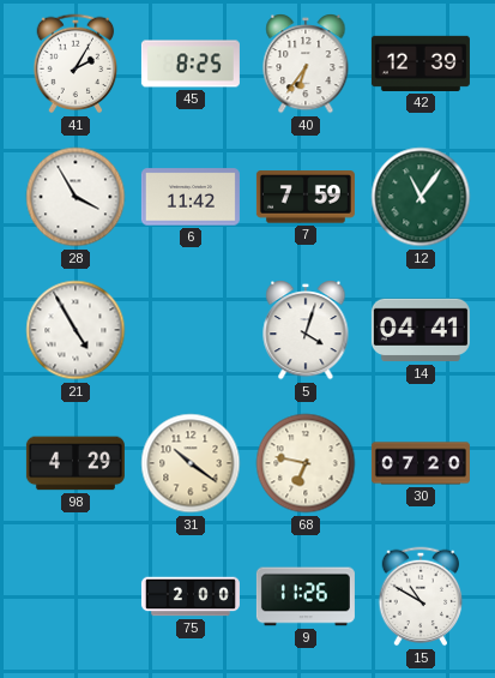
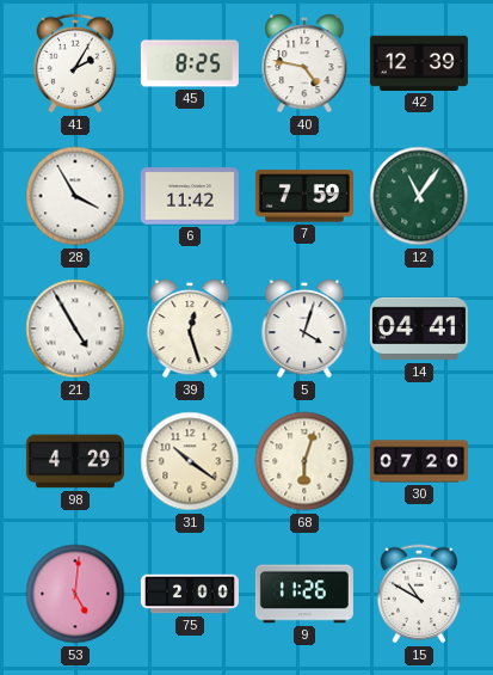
40: 6:36 -> 4:47 (304, 65)
39: none -> 12:27 (190, 330)
68: 6:47 -> 6:03 (304, 461)
53: none -> 5:01 (75, 594)
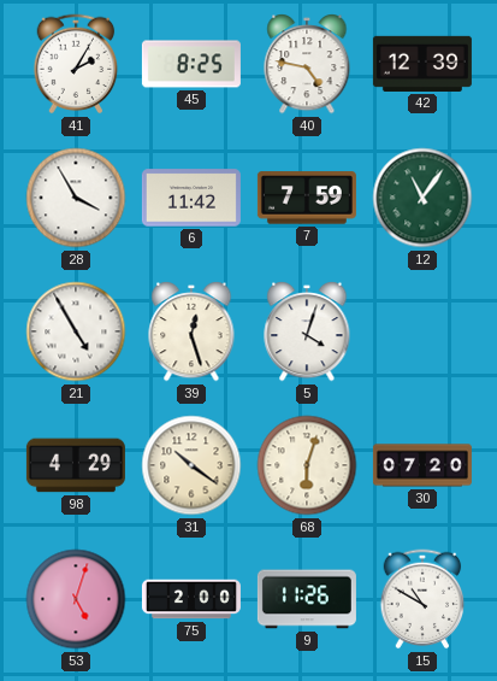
14: 04:41 -> none (419, 329)
53: 5:01 -> 5:03 (76, 599)
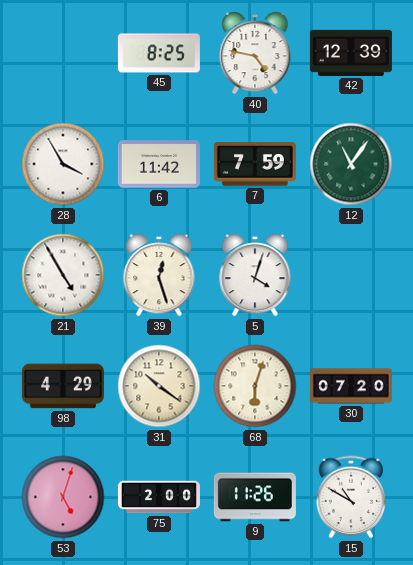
41: 2:05 -> none (76, 64)
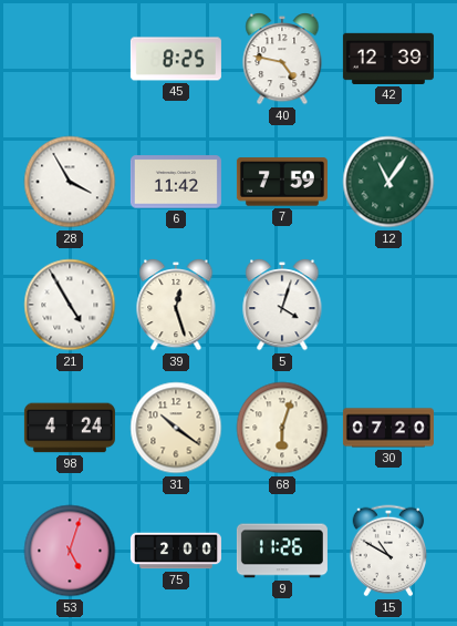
98: 4:29 -> 4:24 (70, 428)
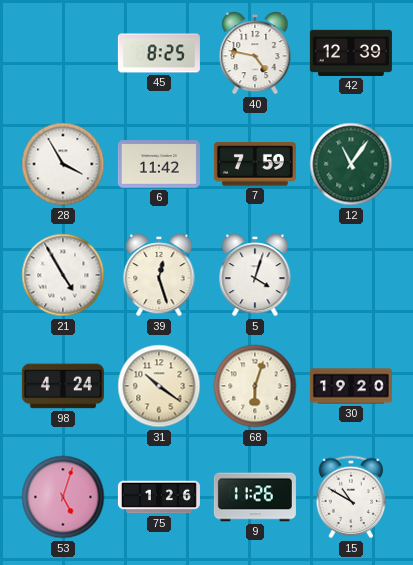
30: 07:20 -> 19:20 (351, 386)
75: 2:00 -> 1:26 (159, 497)
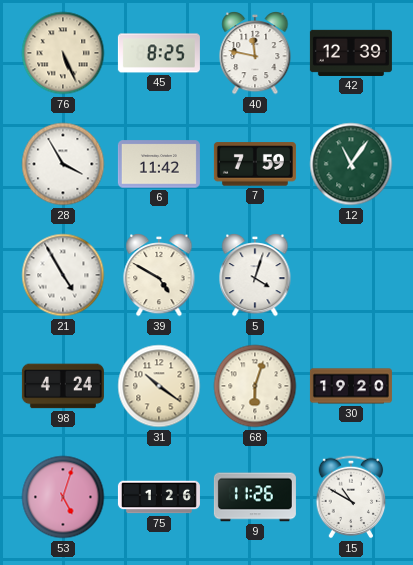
76: none -> 5:26 (63, 53)
40: 4:47 -> 11:47 (255, 54)
39: 12:27 -> 4:50 (159, 276)
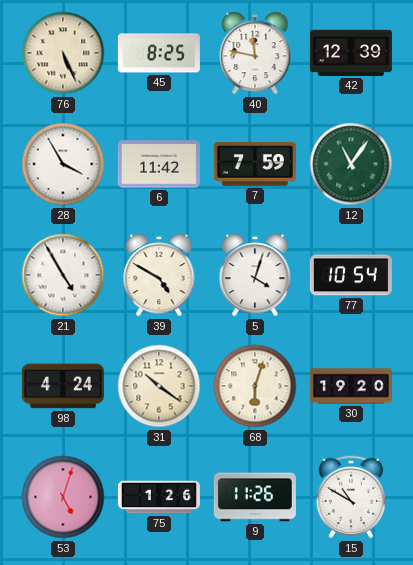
77: none -> 10:54 (351, 275)
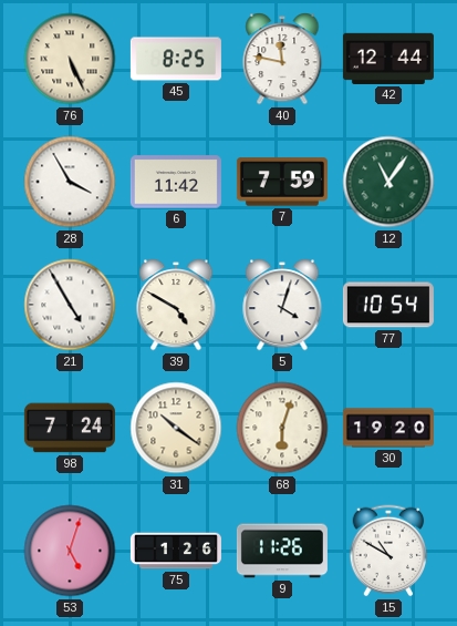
42: 12:39 -> 12:44 (388, 59)
98: 4:24 -> 7:24 (70, 428)
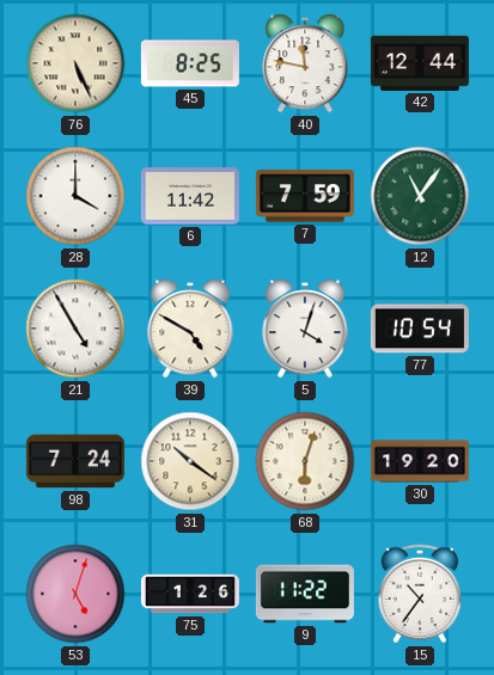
28: 3:55 -> 4:00 (75, 196)
9: 11:26 -> 11:22 (305, 594)
15: 10:50 -> 10:36 (420, 594)
